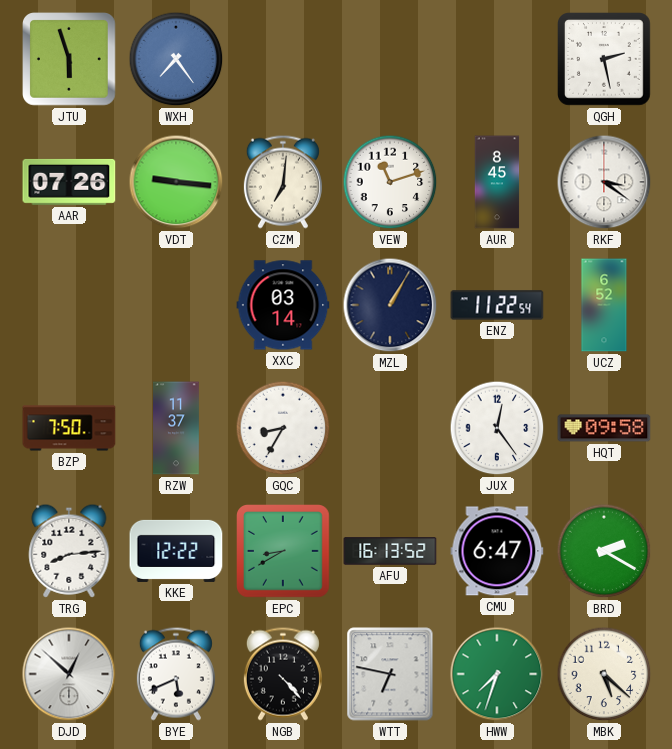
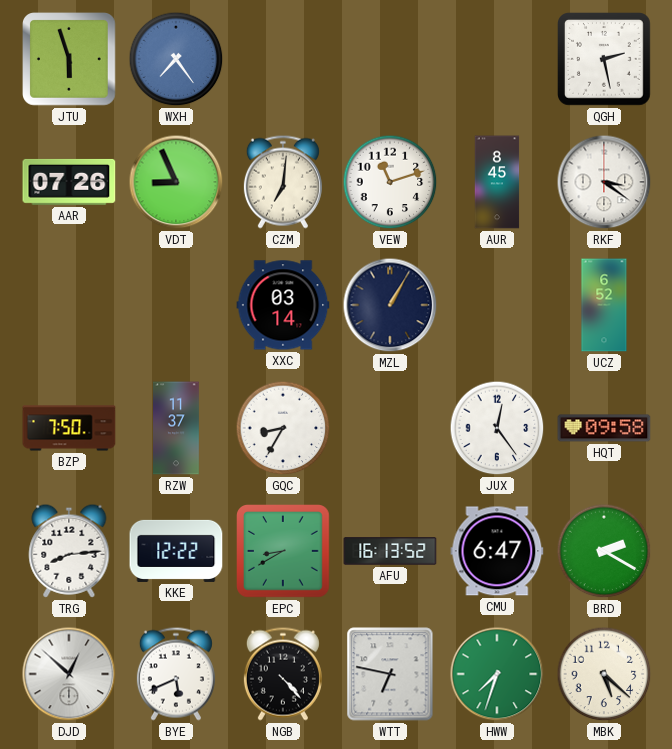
VDT: 9:16 -> 8:56 (176, 182)
ENZ: 11:22 -> none (497, 305)
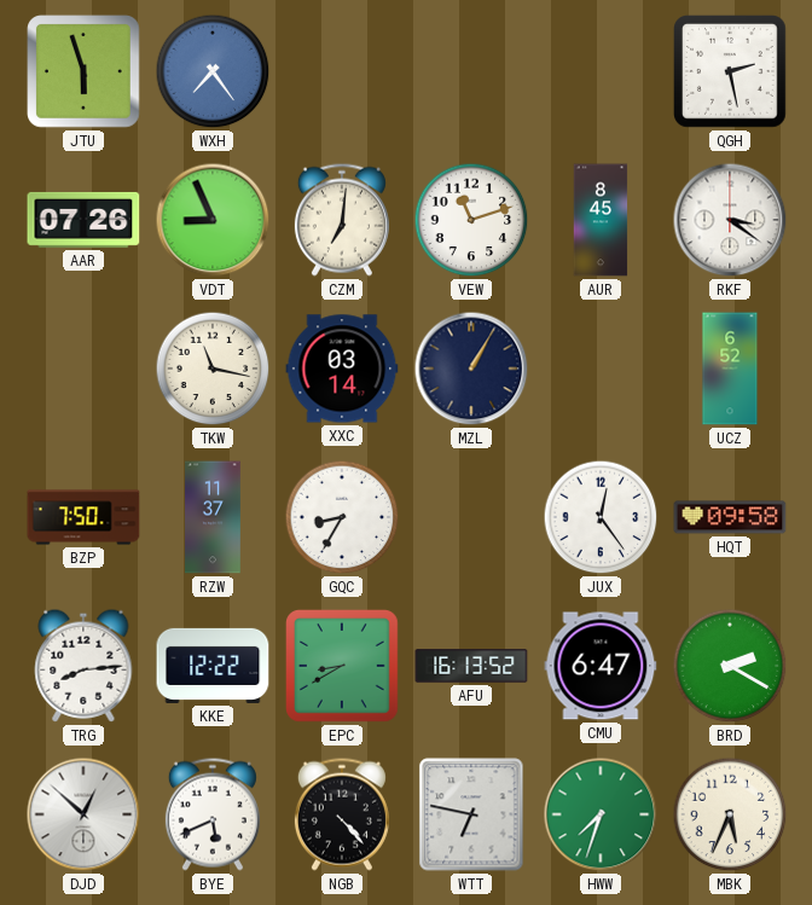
TKW: none -> 11:17 (213, 369)
MBK: 5:22 -> 5:34 (730, 814)
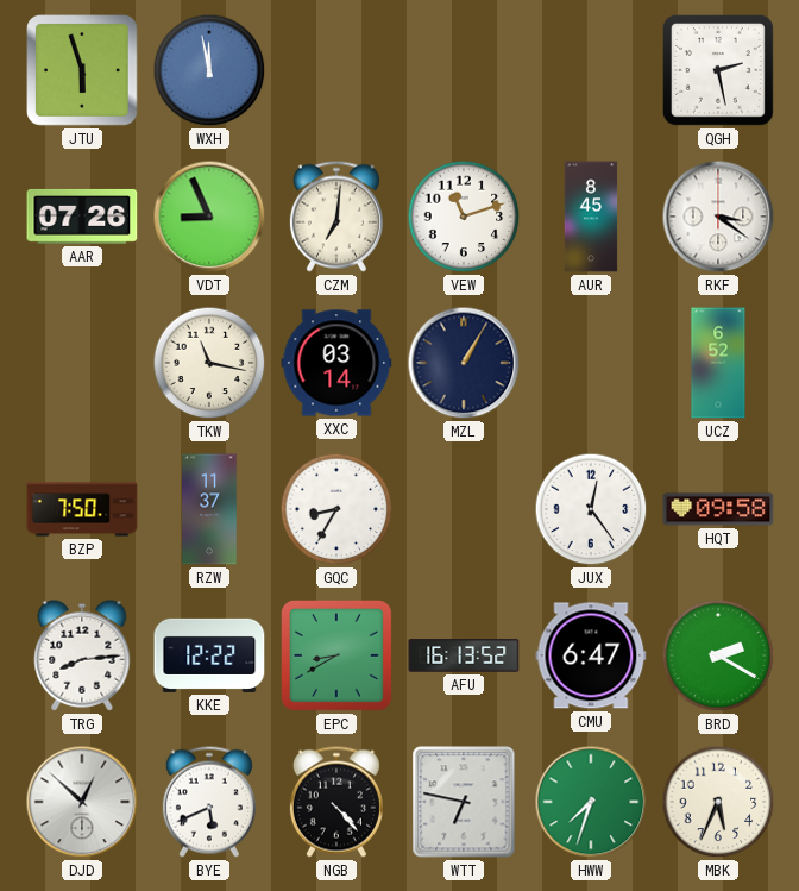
WXH: 7:24 -> 11:58 (209, 70)
